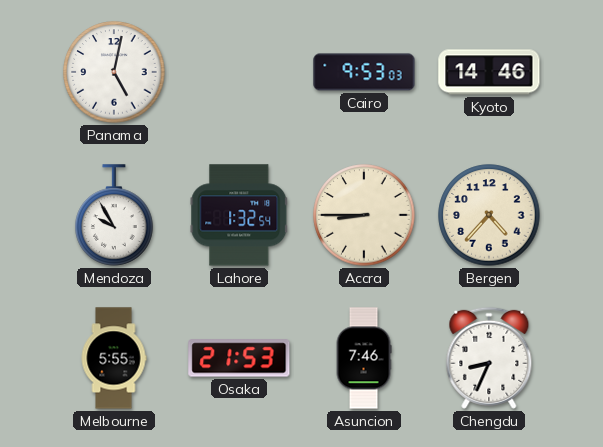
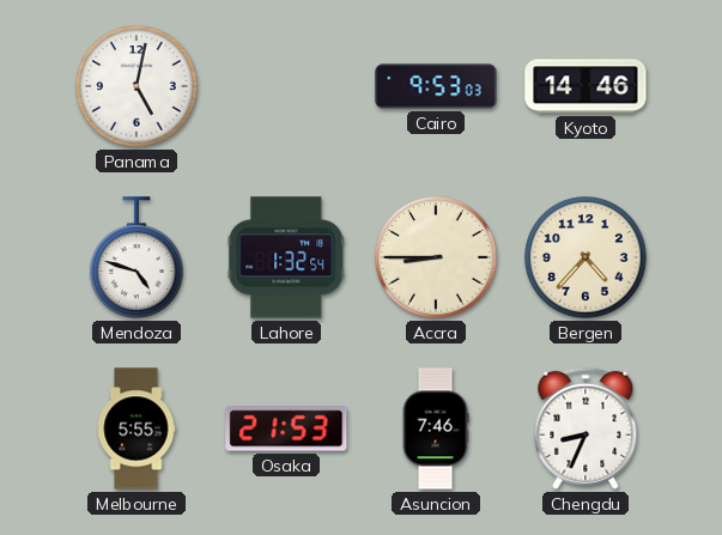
Mendoza: 9:55 -> 4:48 (136, 257)
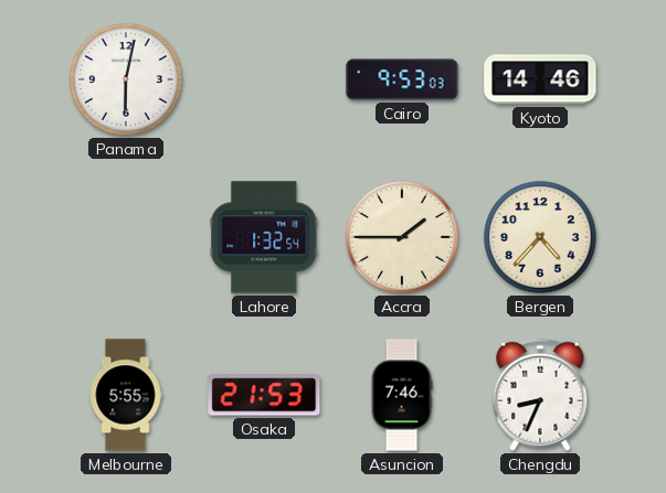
Panama: 5:02 -> 6:02 (126, 79)
Mendoza: 4:48 -> none (136, 257)
Accra: 8:45 -> 1:45 (402, 237)
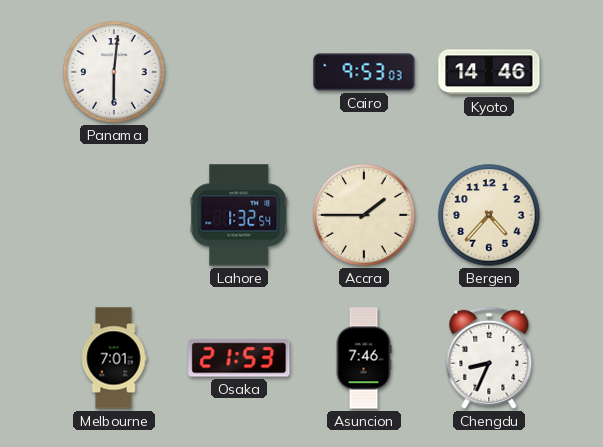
Panama: 6:02 -> 6:01 (114, 72)
Melbourne: 5:55 -> 7:01 (114, 358)
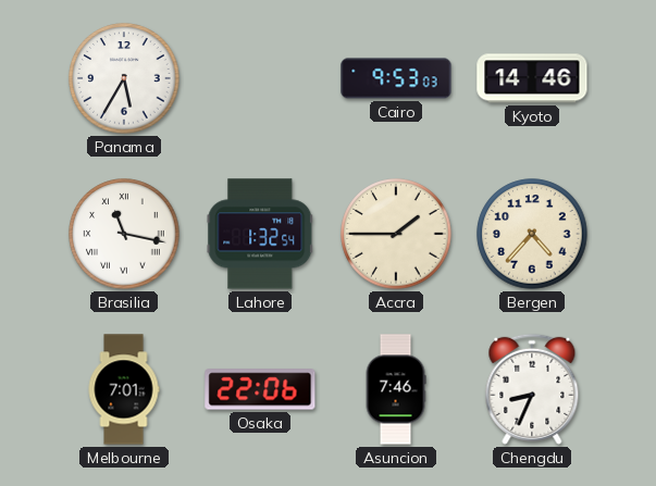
Panama: 6:01 -> 5:35 (124, 78)
Brasilia: none -> 11:17 (124, 234)
Osaka: 21:53 -> 22:06 (260, 389)
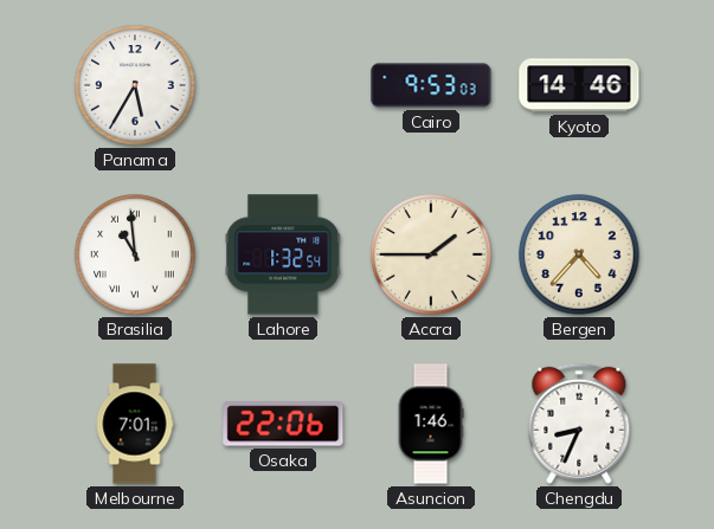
Brasilia: 11:17 -> 10:59 (135, 254)
Asuncion: 7:46 -> 1:46 (431, 424)
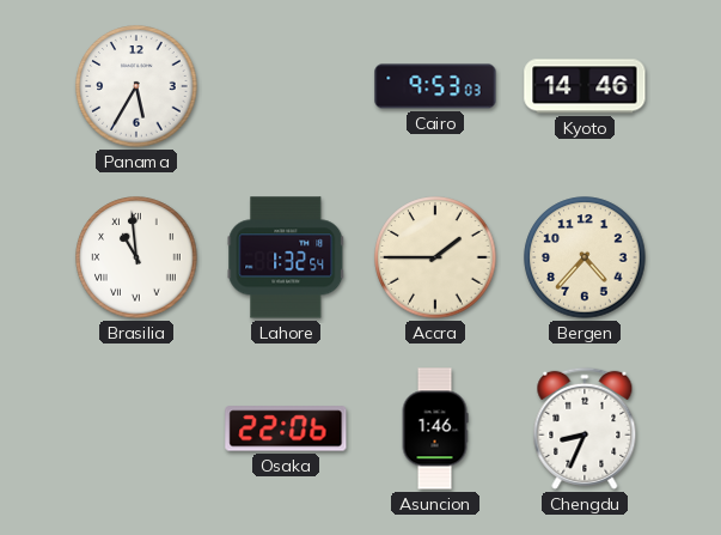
Melbourne: 7:01 -> none (135, 424)
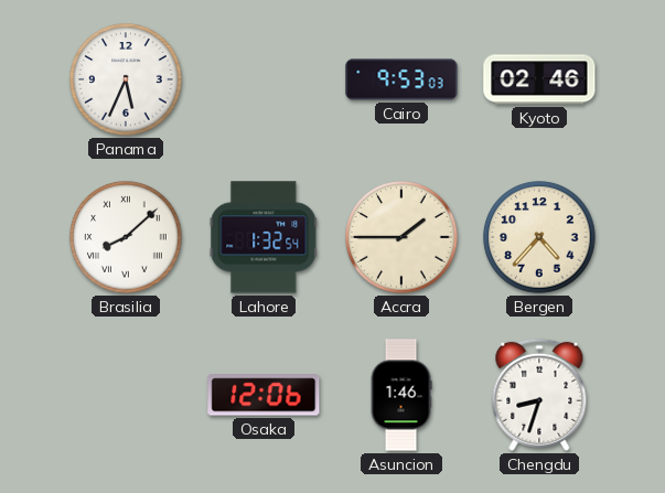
Panama: 5:35 -> 5:34 (126, 79)
Kyoto: 14:46 -> 02:46 (539, 79)
Brasilia: 10:59 -> 8:08 (126, 237)
Osaka: 22:06 -> 12:06 (264, 395)
Chengdu: 8:34 -> 8:33 (539, 395)
